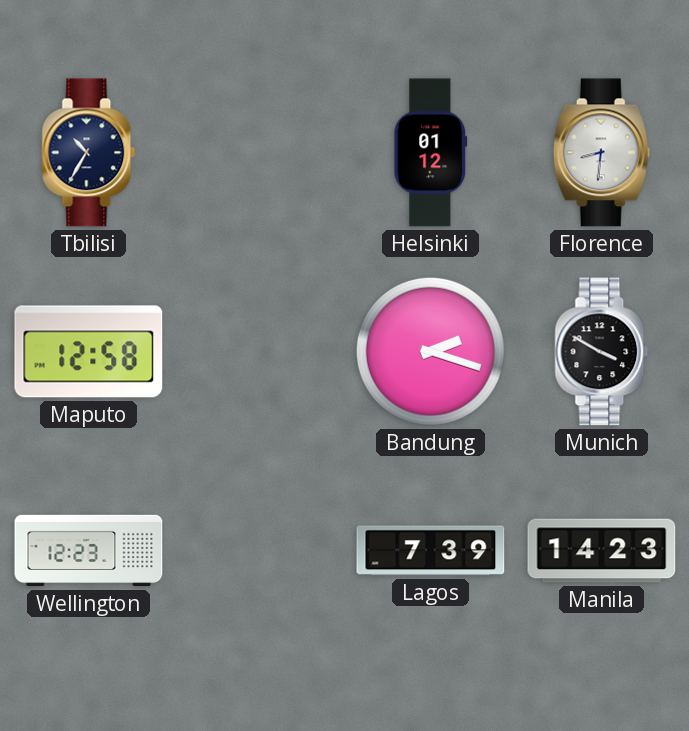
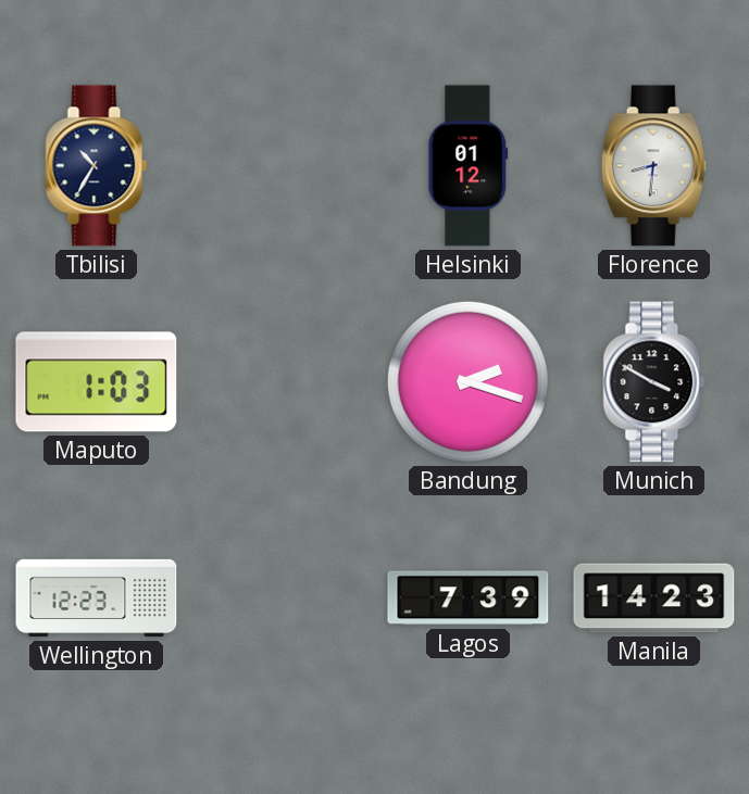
Maputo: 12:58 -> 1:03 (97, 382)
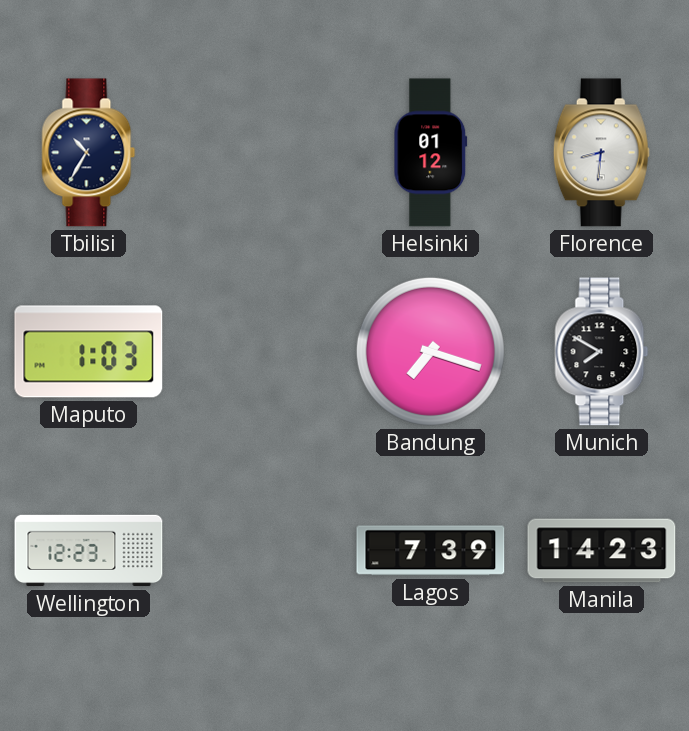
Bandung: 2:18 -> 7:18 (430, 351)
Munich: 3:50 -> 7:50 (602, 352)
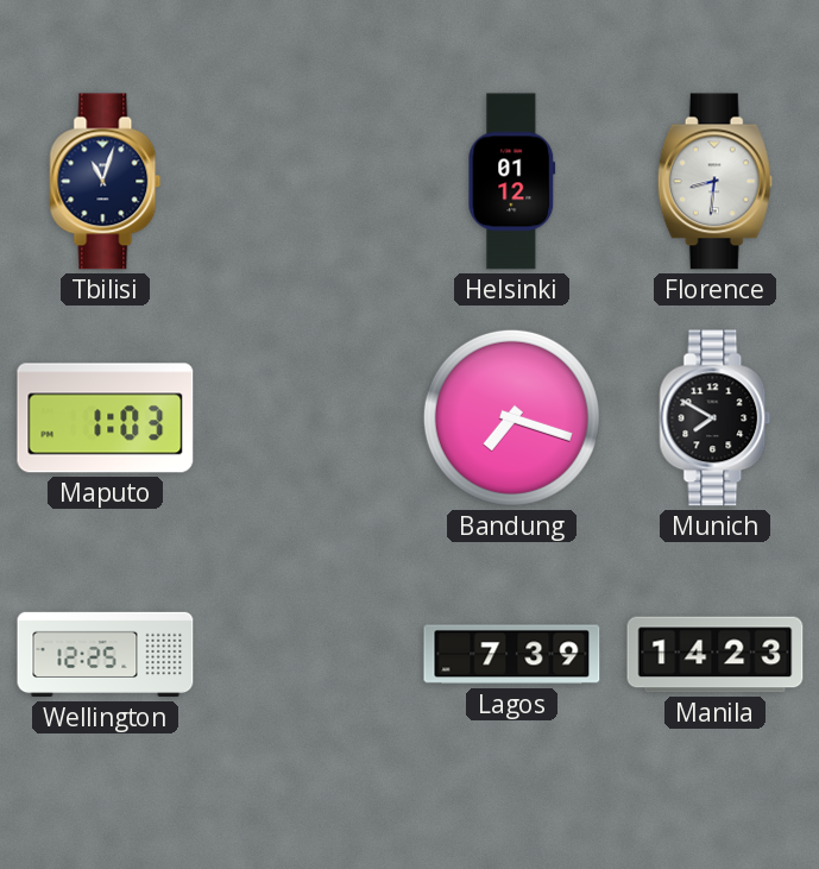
Tbilisi: 10:35 -> 11:03 (106, 182)
Wellington: 12:23 -> 12:25 (106, 655)
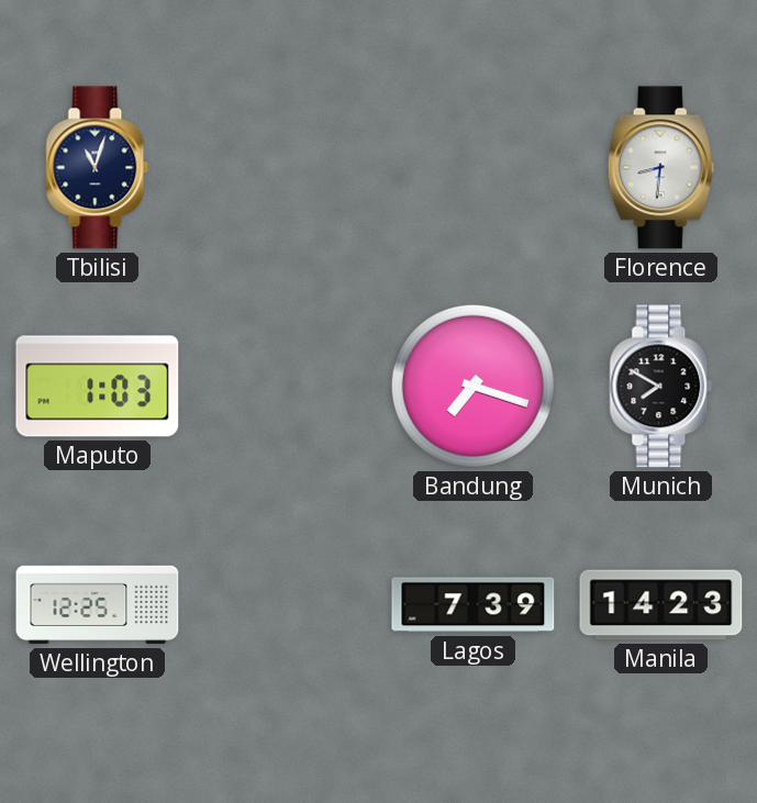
Helsinki: 01:12 -> none (512, 182)
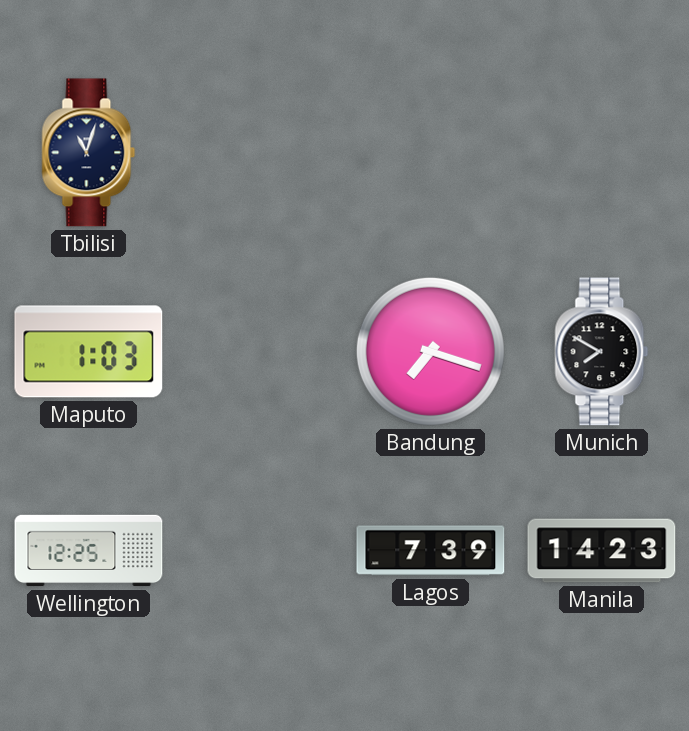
Florence: 8:31 -> none (660, 168)
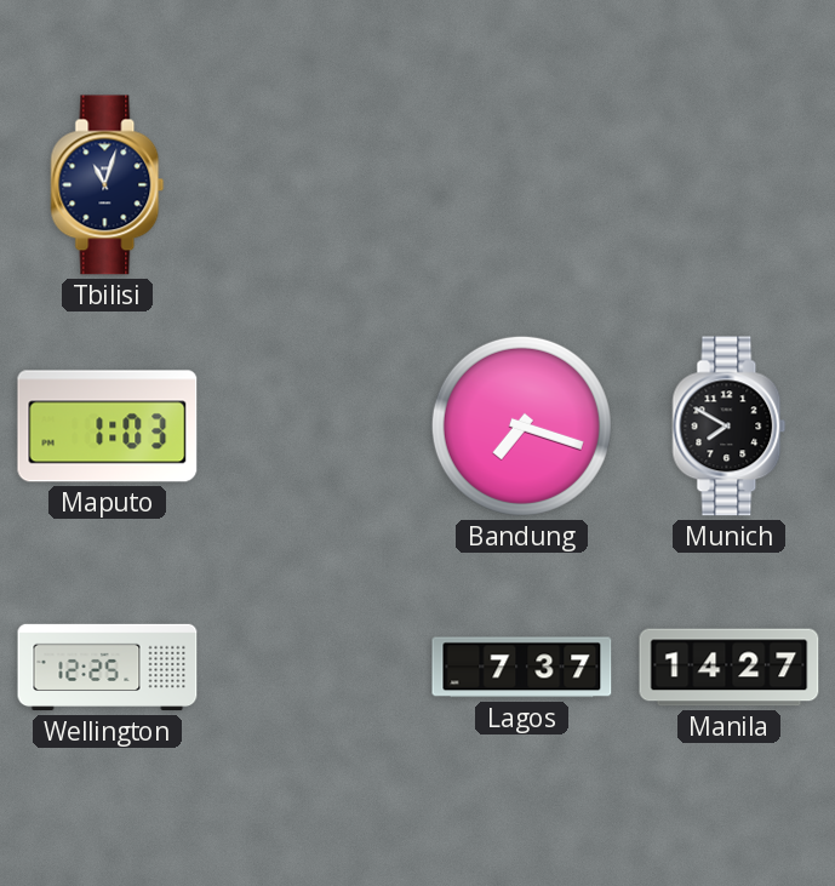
Lagos: 7:39 -> 7:37 (522, 668)
Manila: 14:23 -> 14:27 (730, 668)
